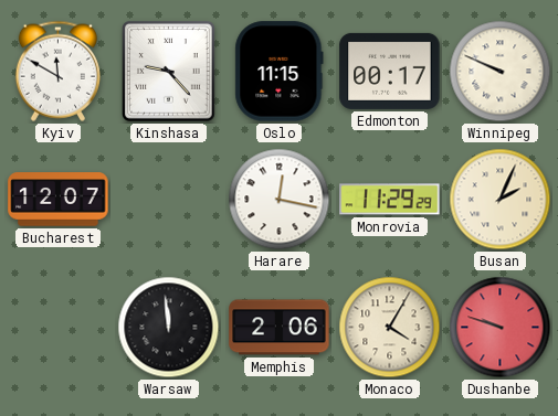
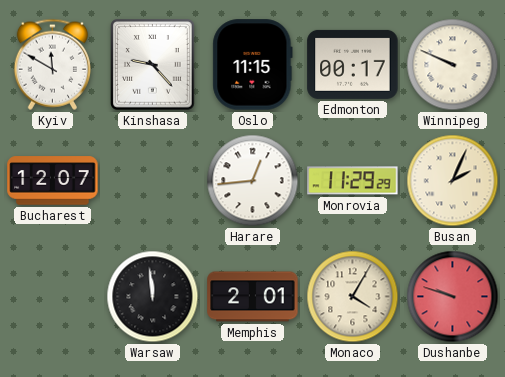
Harare: 12:17 -> 12:44 (253, 181)
Memphis: 2:06 -> 2:01 (253, 297)
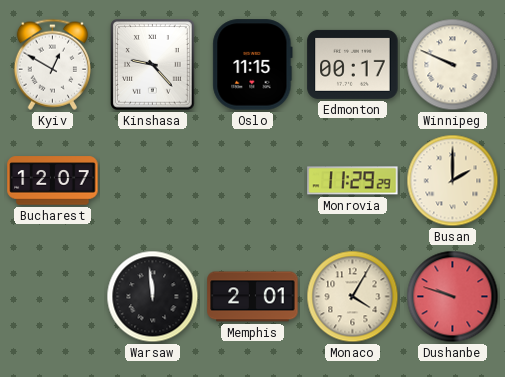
Kyiv: 11:50 -> 12:50 (52, 64)
Harare: 12:44 -> none (253, 181)
Busan: 2:04 -> 2:00 (453, 181)
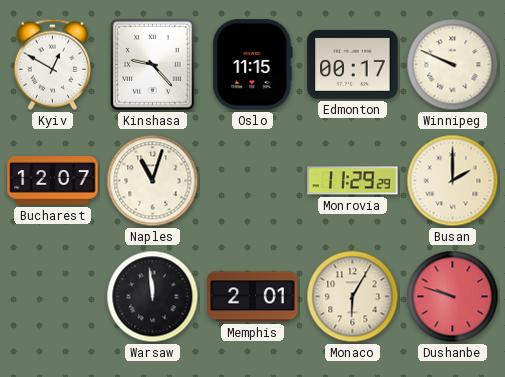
Naples: none -> 11:03 (153, 181)
Monaco: 4:05 -> 6:05 (353, 297)
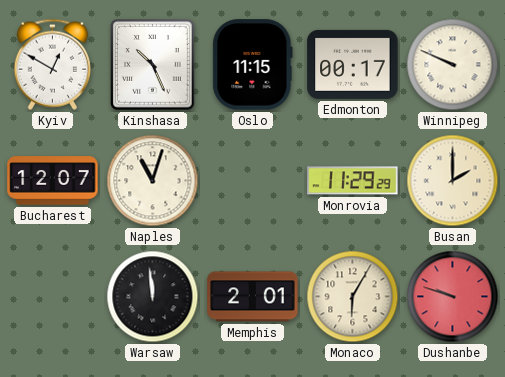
Kinshasa: 9:23 -> 10:26 (153, 65)
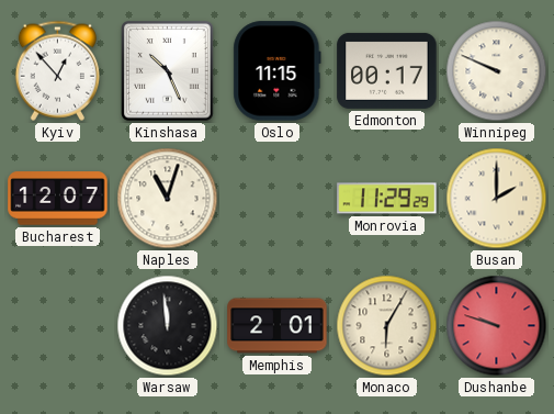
Kyiv: 12:50 -> 12:53 (57, 70)
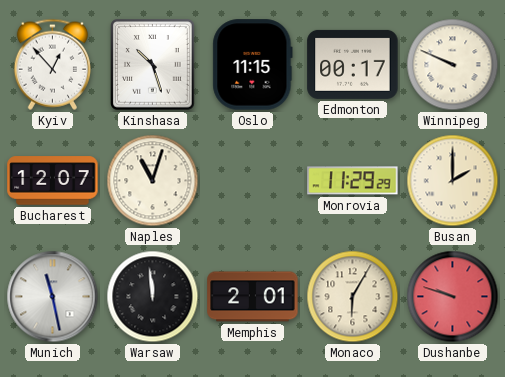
Kinshasa: 10:26 -> 10:27 (153, 65)
Munich: none -> 11:28 (53, 297)
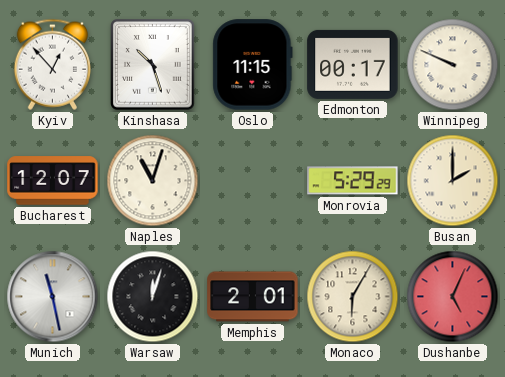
Monrovia: 11:29 -> 5:29 (353, 181)
Warsaw: 11:59 -> 12:03 (153, 297)
Dushanbe: 9:48 -> 5:04 (453, 297)
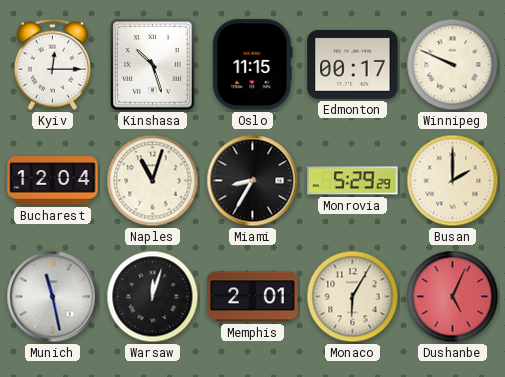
Kyiv: 12:53 -> 12:15 (52, 64)
Bucharest: 12:07 -> 12:04 (53, 181)
Miami: none -> 8:35 (253, 181)
